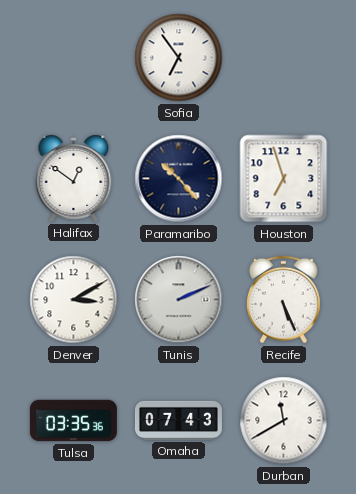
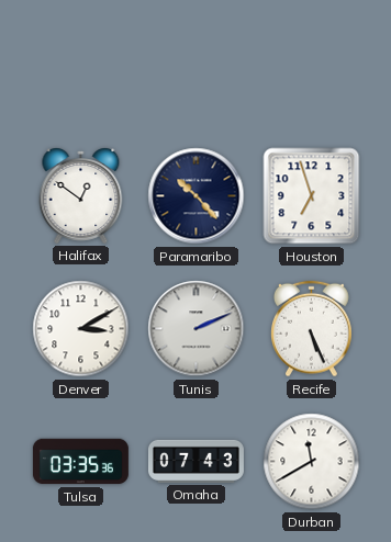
Sofia: 6:54 -> none (179, 58)
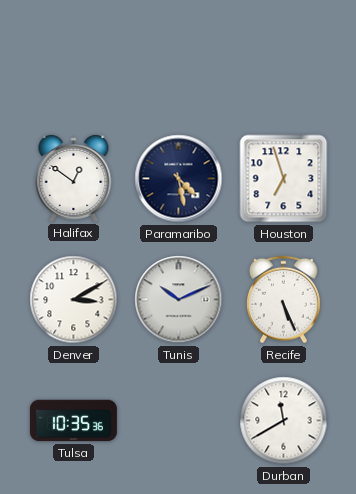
Paramaribo: 10:23 -> 4:28 (179, 179)
Tunis: 2:11 -> 10:11 (179, 300)
Tulsa: 03:35 -> 10:35 (73, 421)
Omaha: 07:43 -> none (195, 461)
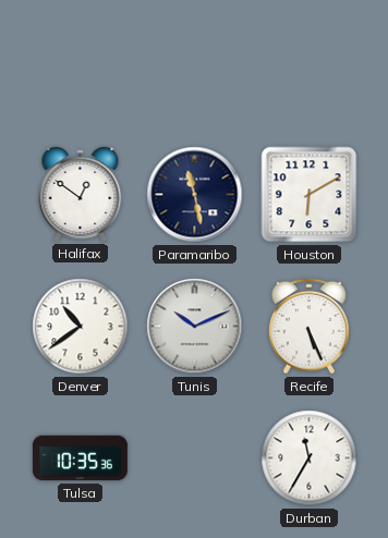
Paramaribo: 4:28 -> 11:28 (195, 195)
Houston: 6:57 -> 6:10 (310, 195)
Denver: 3:10 -> 10:39 (81, 327)
Durban: 11:40 -> 11:35 (310, 458)
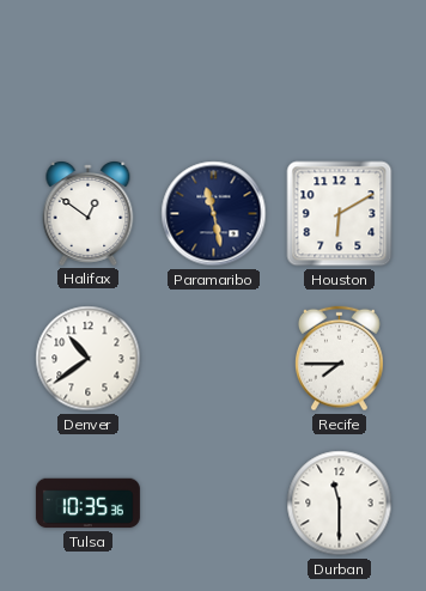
Tunis: 10:11 -> none (195, 327)
Recife: 5:26 -> 7:45 (340, 359)
Durban: 11:35 -> 11:30 (340, 504)
